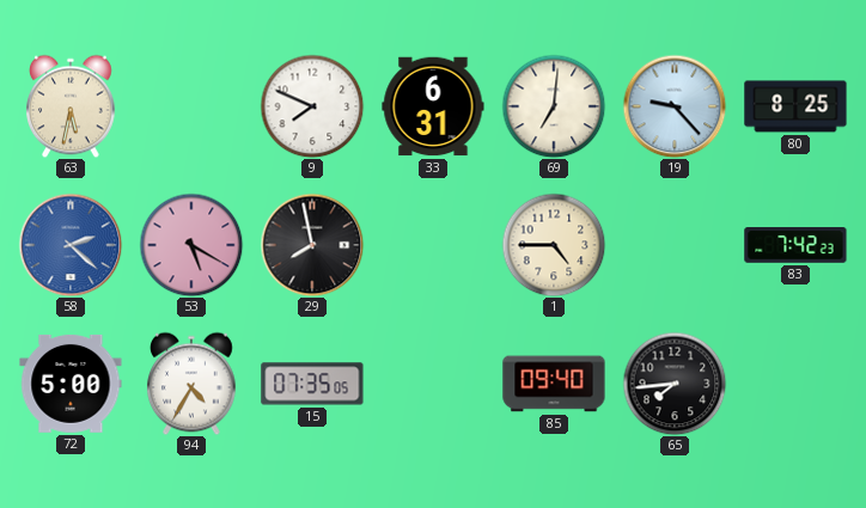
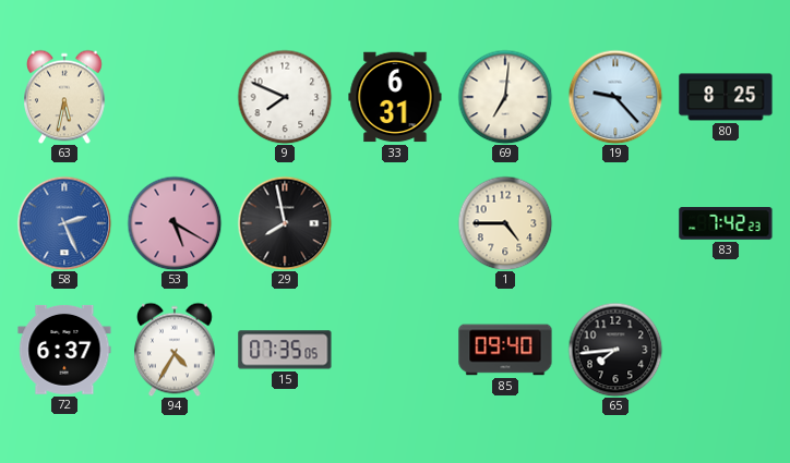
58: 2:22 -> 2:26 (64, 223)
72: 5:00 -> 6:37 (64, 350)
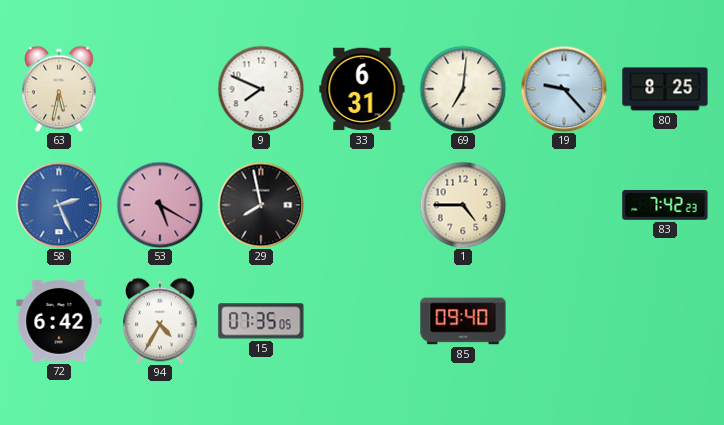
72: 6:37 -> 6:42 (59, 321)
65: 7:44 -> none (615, 350)
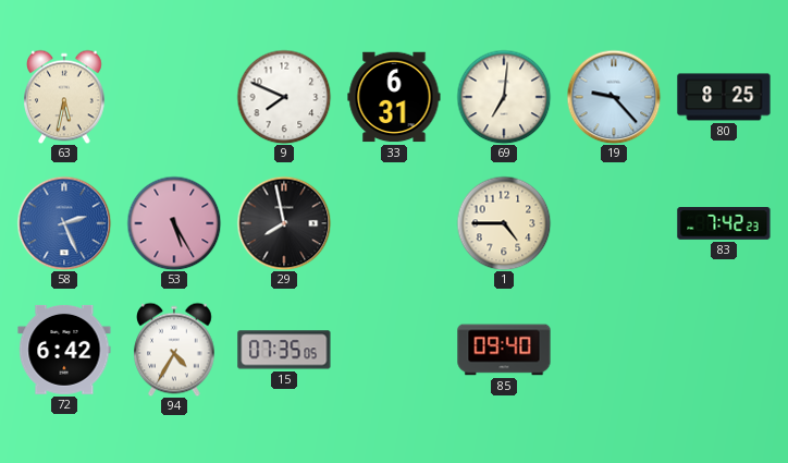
53: 5:20 -> 5:25 (174, 223)
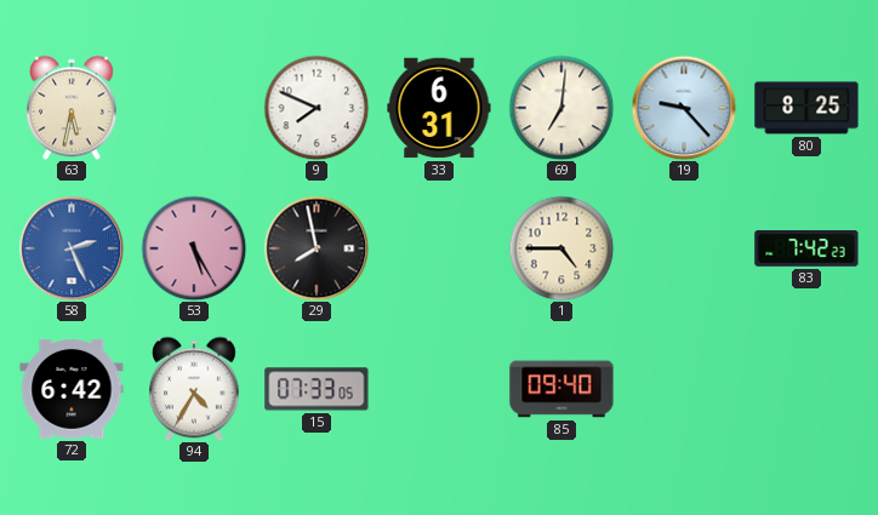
15: 07:35 -> 07:33 (317, 389)
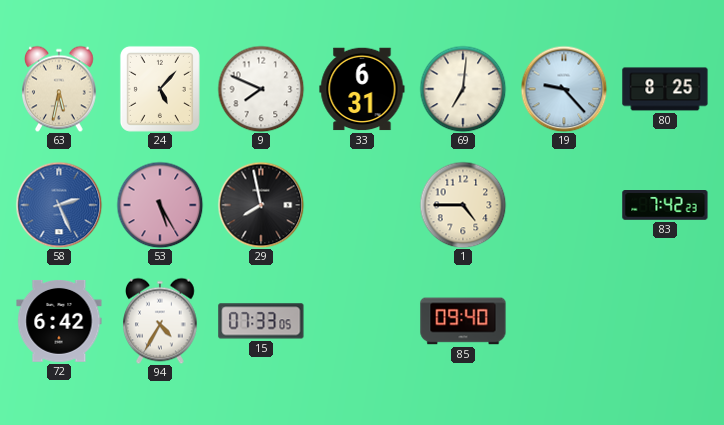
24: none -> 5:07 (160, 89)
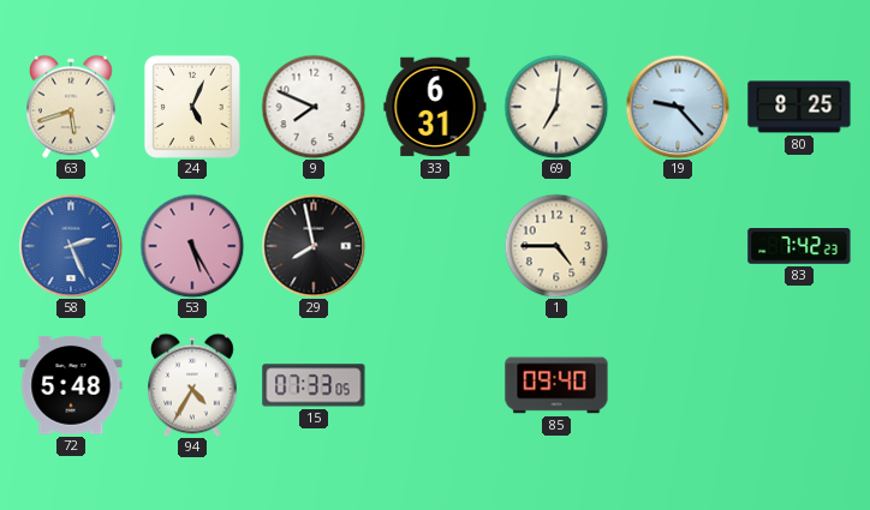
63: 5:32 -> 5:42 (72, 107)
24: 5:07 -> 5:04 (192, 107)
72: 6:42 -> 5:48 (71, 385)
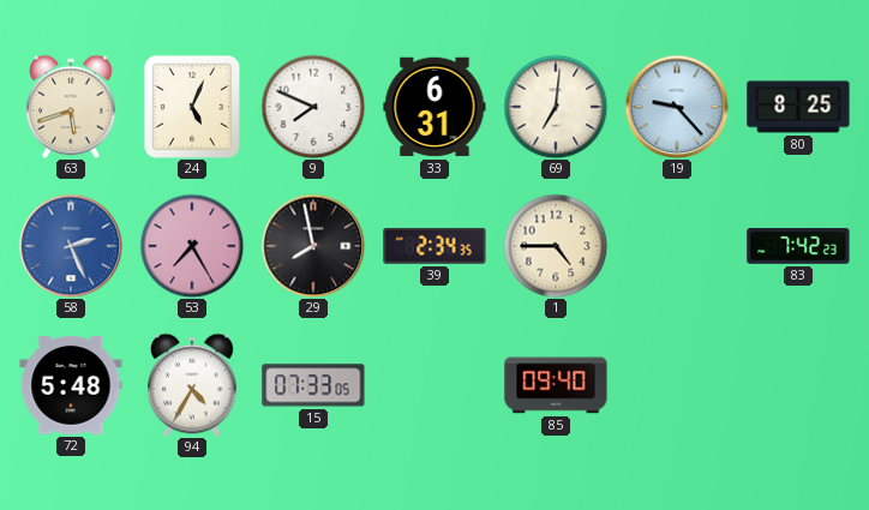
53: 5:25 -> 7:25 (192, 246)
39: none -> 2:34 (434, 246)
